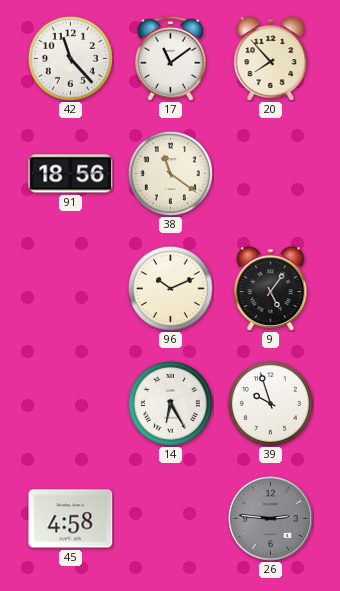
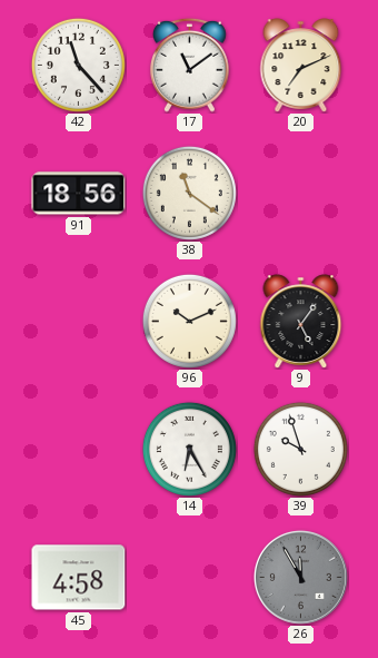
20: 7:53 -> 7:11 (301, 66)
26: 2:46 -> 11:55 (300, 577)
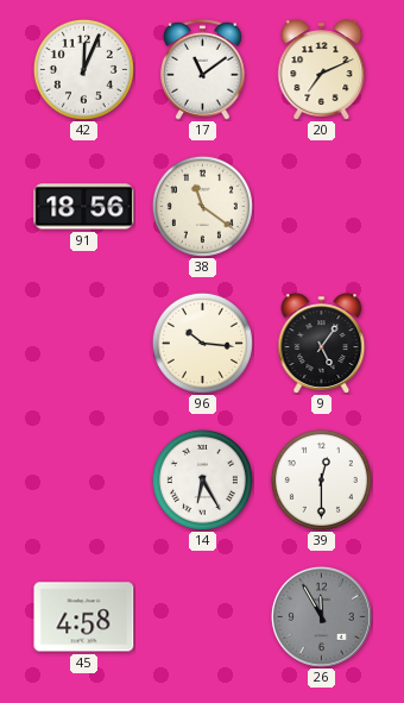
42: 11:23 -> 12:04 (83, 69)
96: 10:11 -> 10:16 (202, 343)
39: 9:57 -> 12:30 (321, 479)
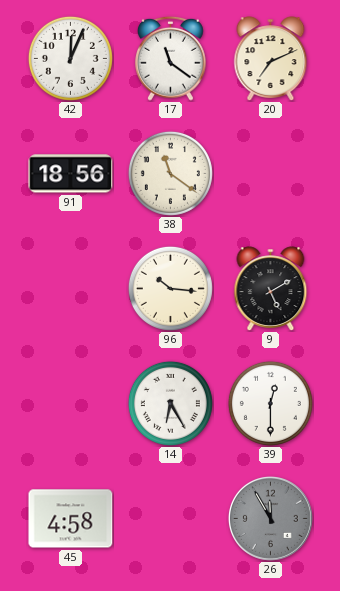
17: 11:09 -> 11:21 (171, 58)
9: 5:06 -> 5:10 (271, 289)
